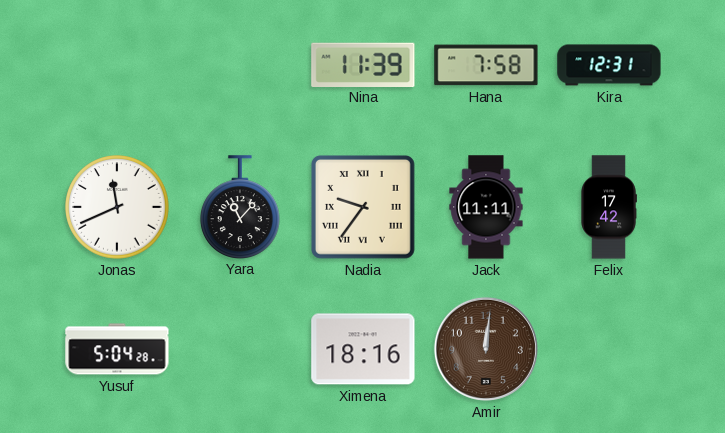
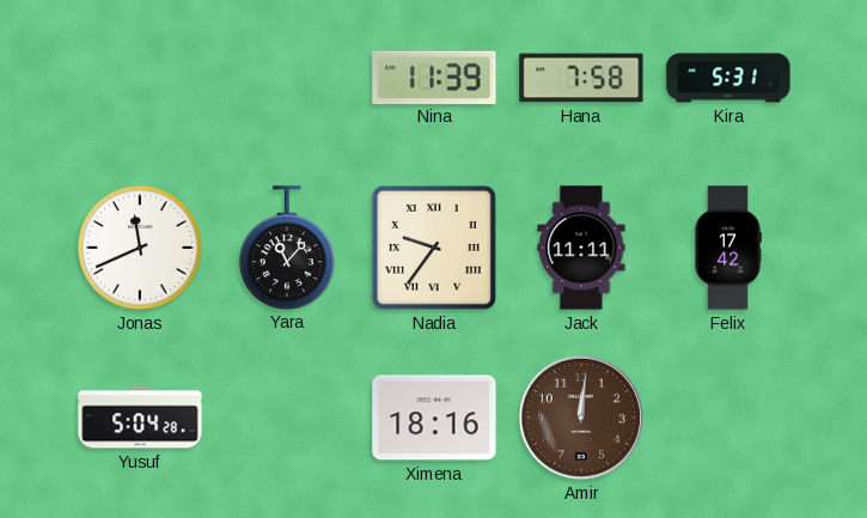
Kira: 12:31 -> 5:31 (728, 78)
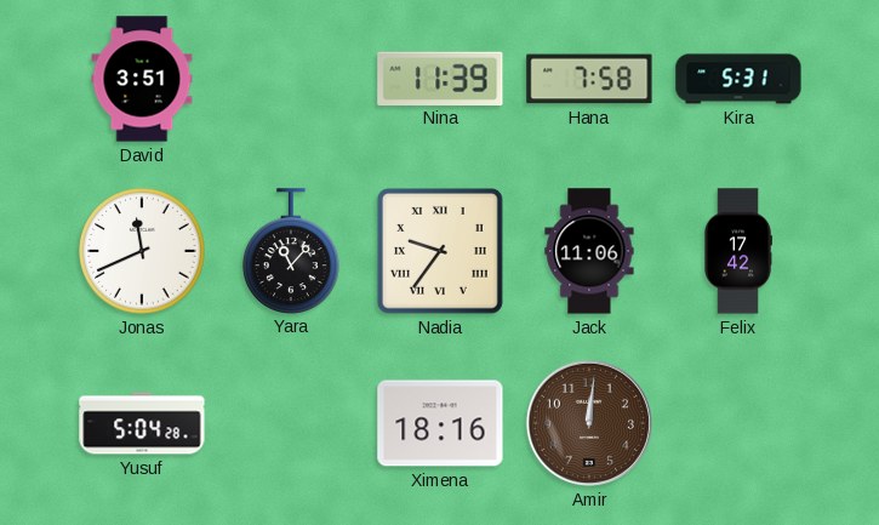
David: none -> 3:51 (142, 79)
Jack: 11:11 -> 11:06 (589, 251)
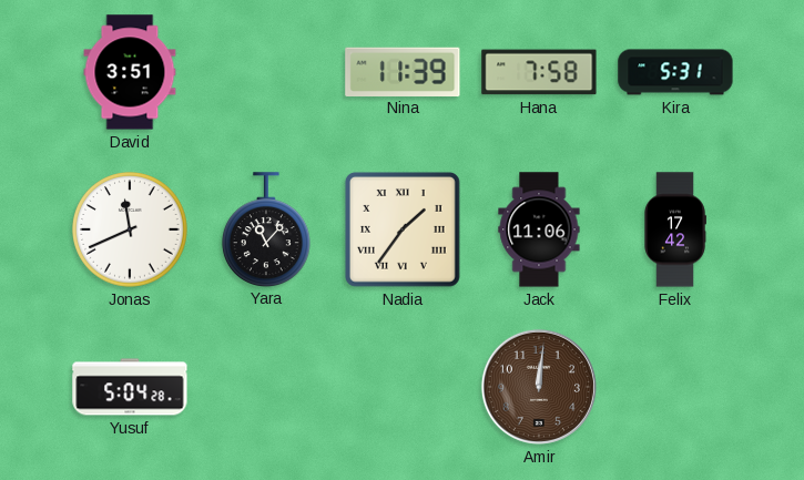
Nadia: 9:36 -> 1:36 (403, 229)
Ximena: 18:16 -> none (440, 423)
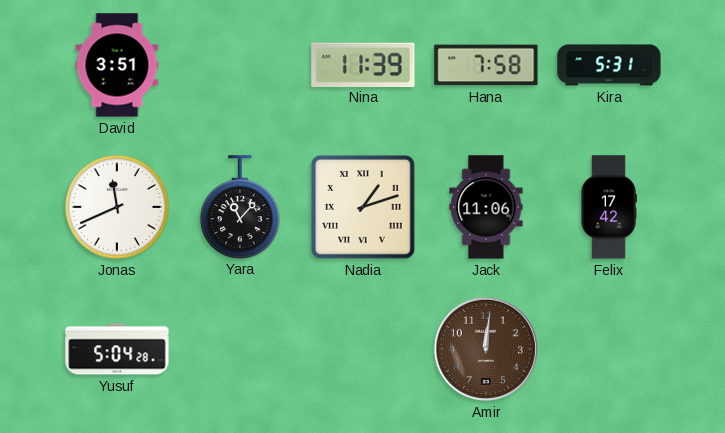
Nadia: 1:36 -> 1:12 (363, 207)
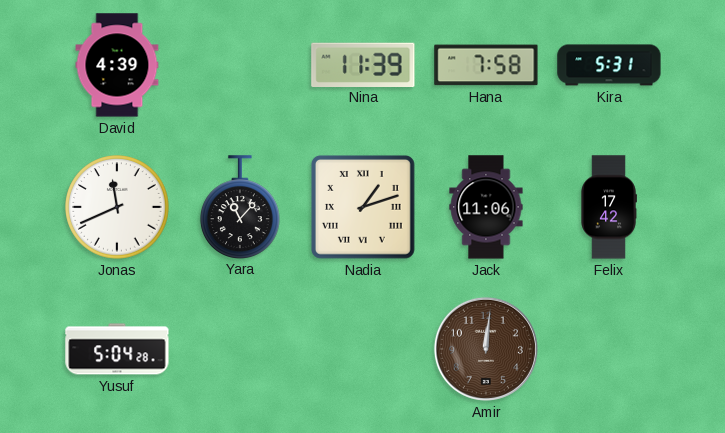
David: 3:51 -> 4:39 (117, 65)
